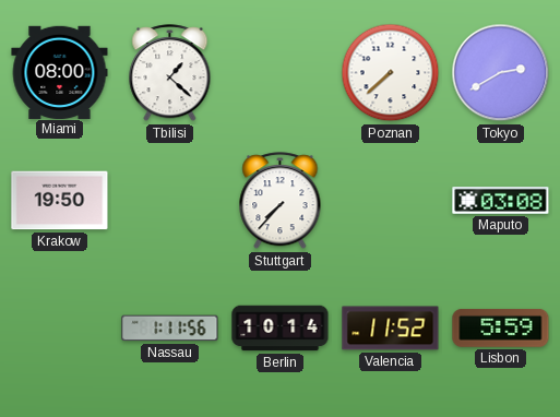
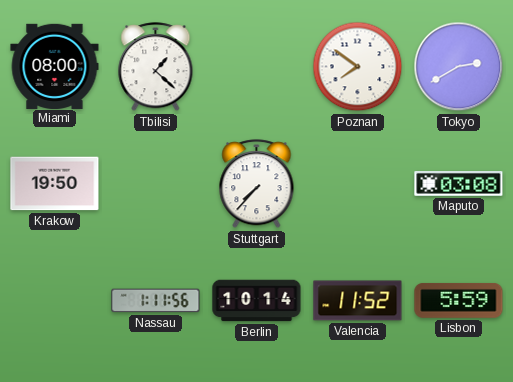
Poznan: 7:38 -> 7:51 (358, 67)
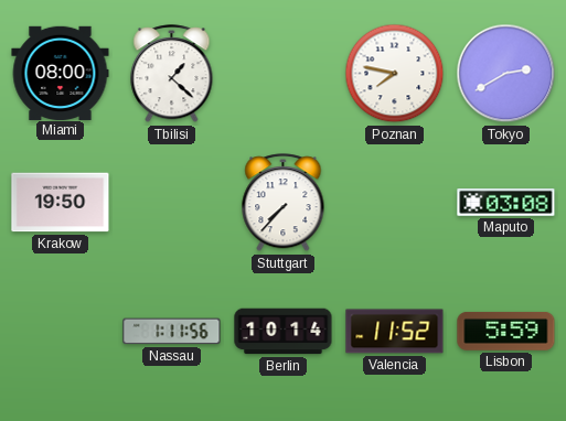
Poznan: 7:51 -> 7:47 (395, 74)
